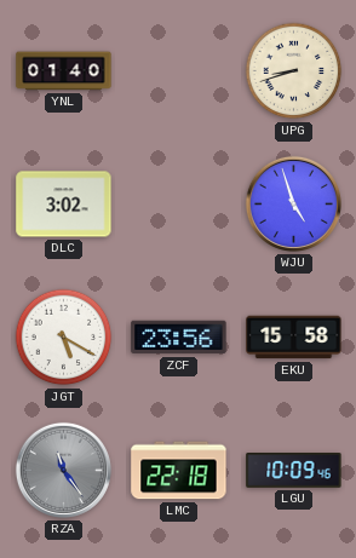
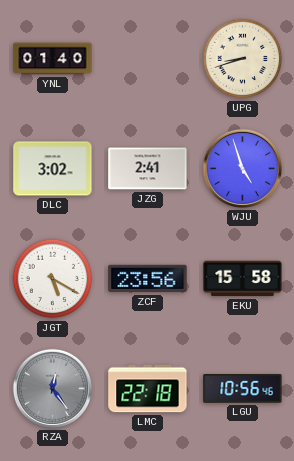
JZG: none -> 2:41 (148, 169)
RZA: 11:24 -> 12:24 (52, 388)
LGU: 10:09 -> 10:56 (243, 389)
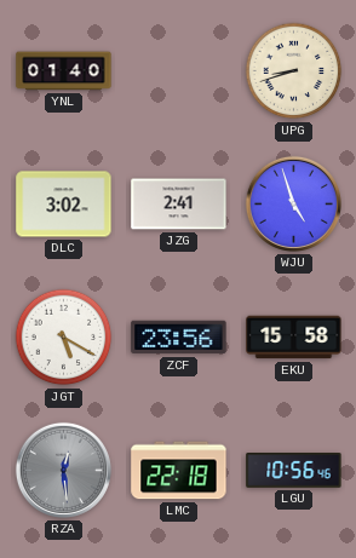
RZA: 12:24 -> 12:29 (63, 470)
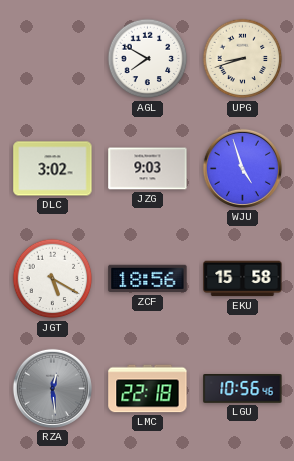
YNL: 01:40 -> none (64, 71)
AGL: none -> 7:50 (148, 59)
JZG: 2:41 -> 9:03 (148, 169)
ZCF: 23:56 -> 18:56 (148, 279)
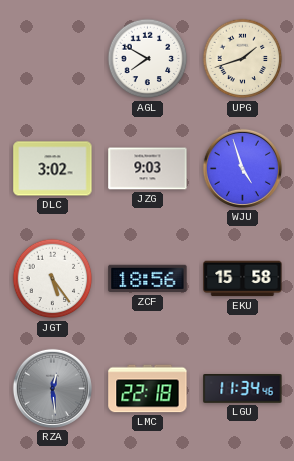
UPG: 8:42 -> 1:42 (243, 59)
JGT: 5:20 -> 5:24 (53, 279)
LGU: 10:56 -> 11:34 (243, 389)
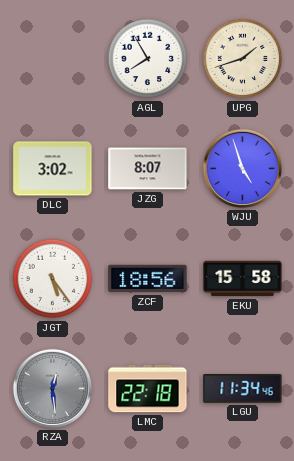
AGL: 7:50 -> 7:55 (148, 59)
JZG: 9:03 -> 8:07 (148, 169)
